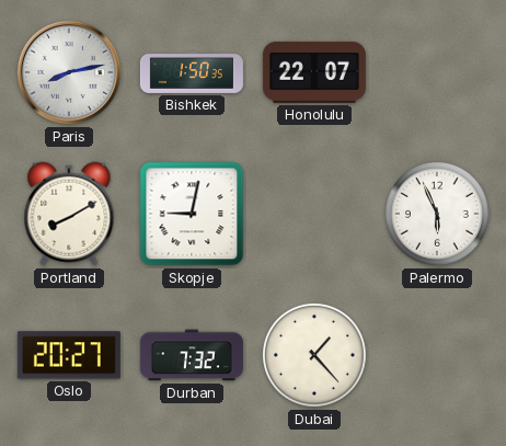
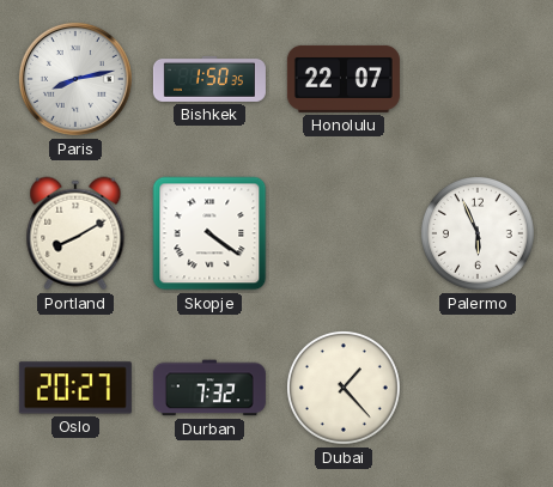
Skopje: 9:02 -> 4:21 (209, 233)
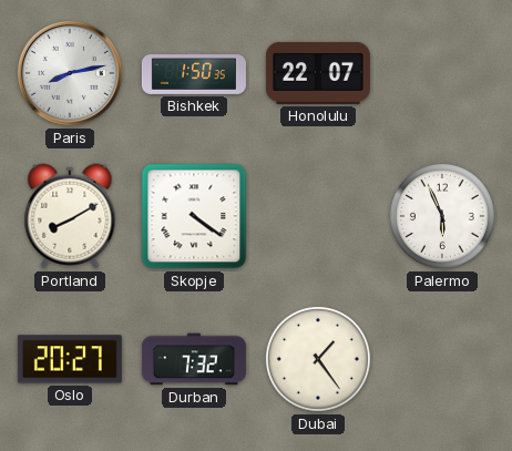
Dubai: 1:23 -> 1:24 (318, 359)
